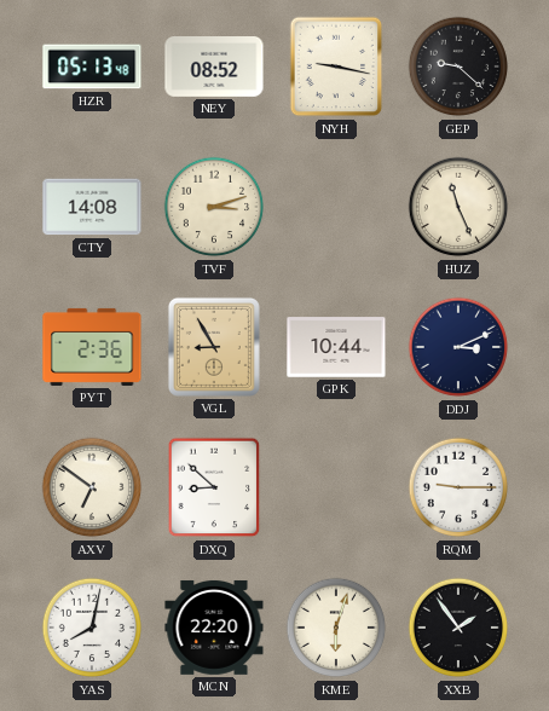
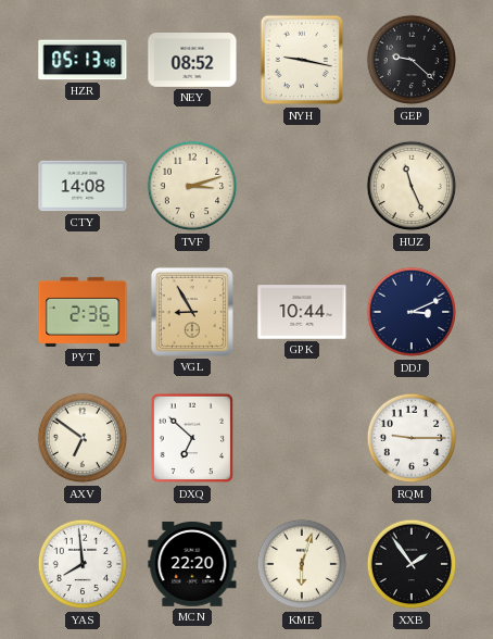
DXQ: 8:52 -> 6:52 (192, 438)
YAS: 8:02 -> 7:59 (83, 564)
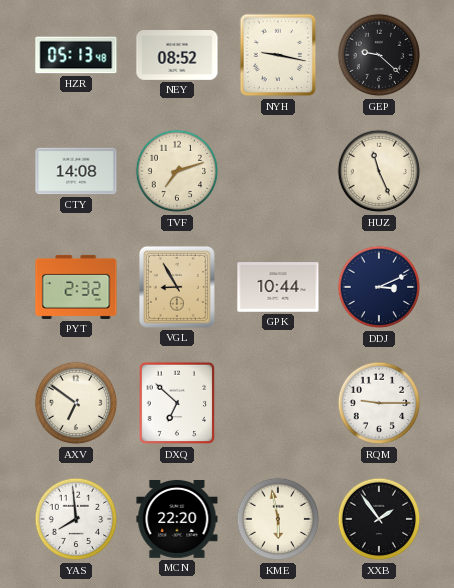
TVF: 3:12 -> 7:12 (177, 171)
PYT: 2:36 -> 2:32 (76, 287)
KME: 6:03 -> 5:58 (278, 519)
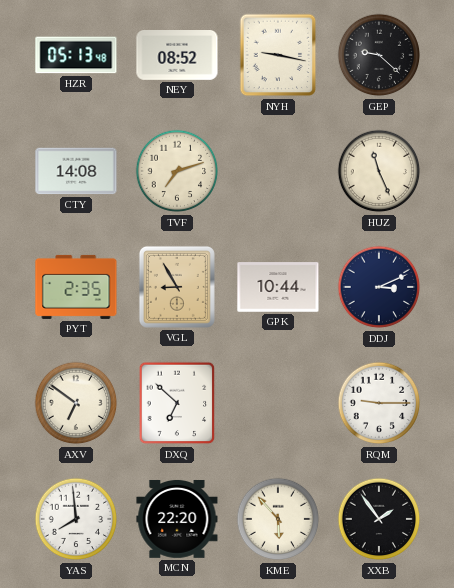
PYT: 2:32 -> 2:35 (76, 287)
KME: 5:58 -> 5:53 (278, 519)
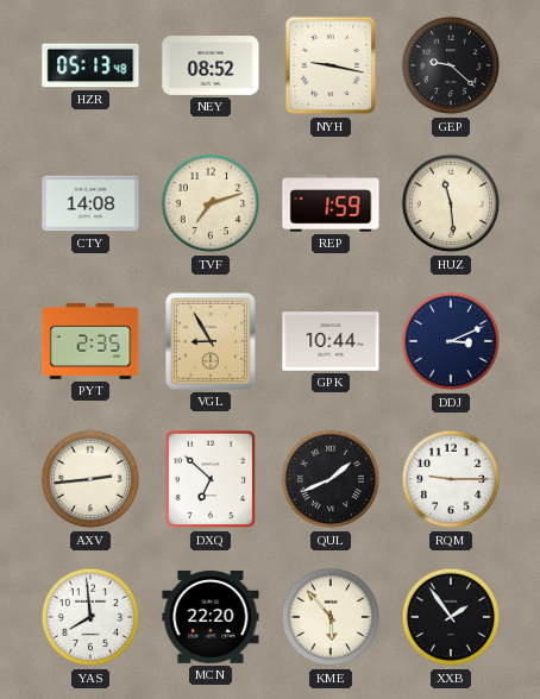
REP: none -> 1:59 (331, 203)
HUZ: 11:26 -> 11:29 (451, 203)
AXV: 6:51 -> 2:44 (90, 479)
QUL: none -> 1:41 (331, 479)
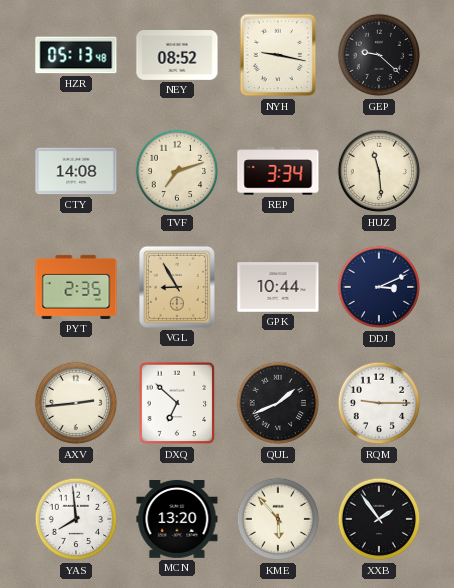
REP: 1:59 -> 3:34 (278, 171)
MCN: 22:20 -> 13:20 (177, 519)
